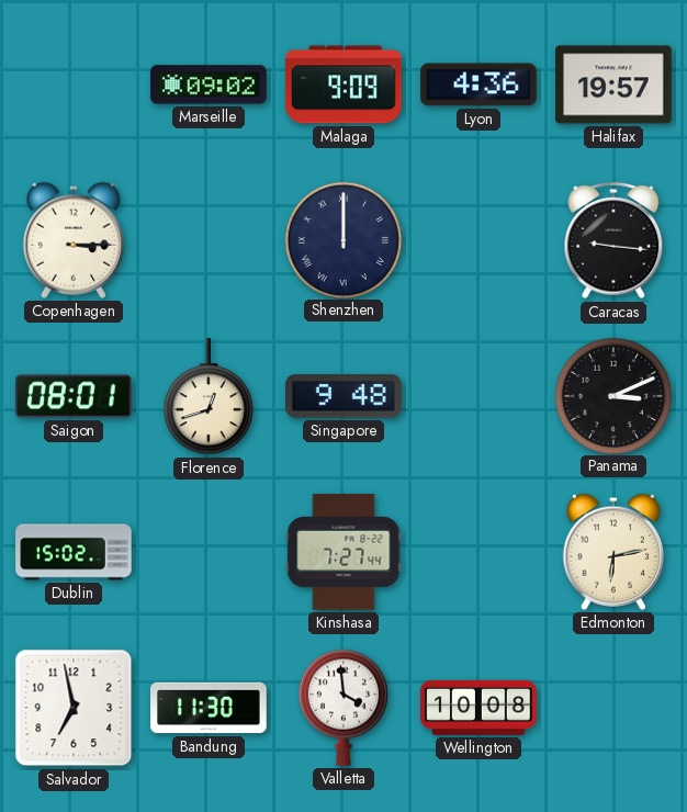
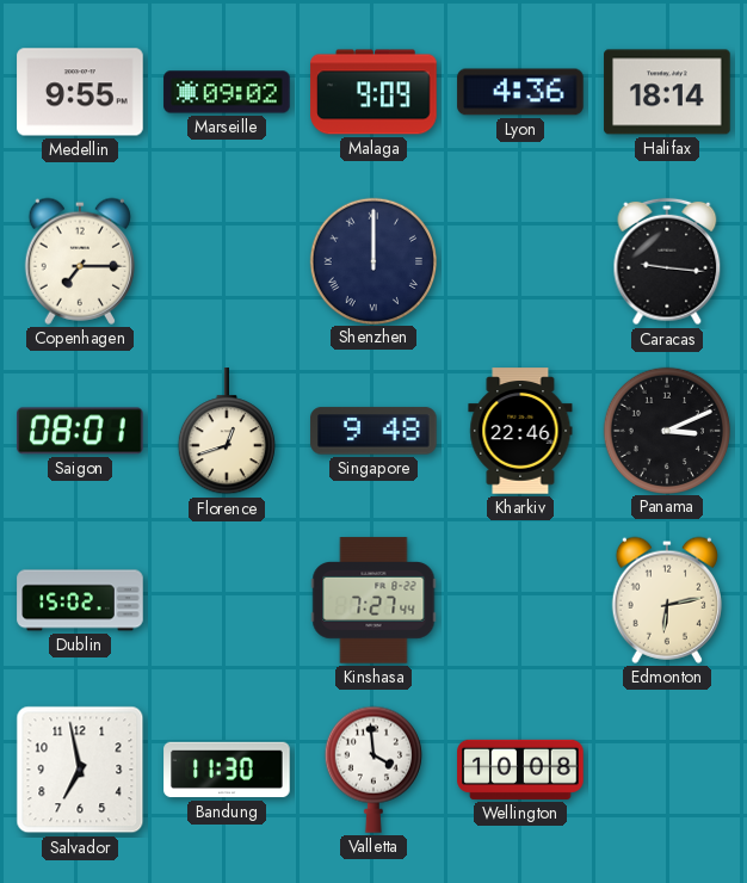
Medellin: none -> 9:55 (80, 92)
Halifax: 19:57 -> 18:14 (667, 92)
Copenhagen: 3:15 -> 7:15 (79, 261)
Kharkiv: none -> 22:46 (520, 431)
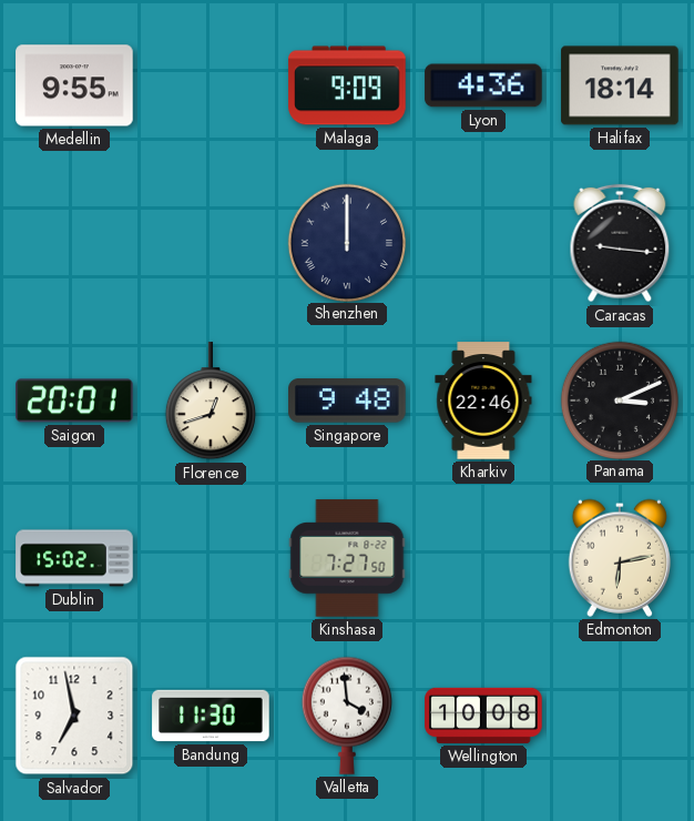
Marseille: 09:02 -> none (227, 92)
Copenhagen: 7:15 -> none (79, 261)
Saigon: 08:01 -> 20:01 (74, 401)
Kinshasa: 7:27:44 -> 7:27:50 (347, 558)
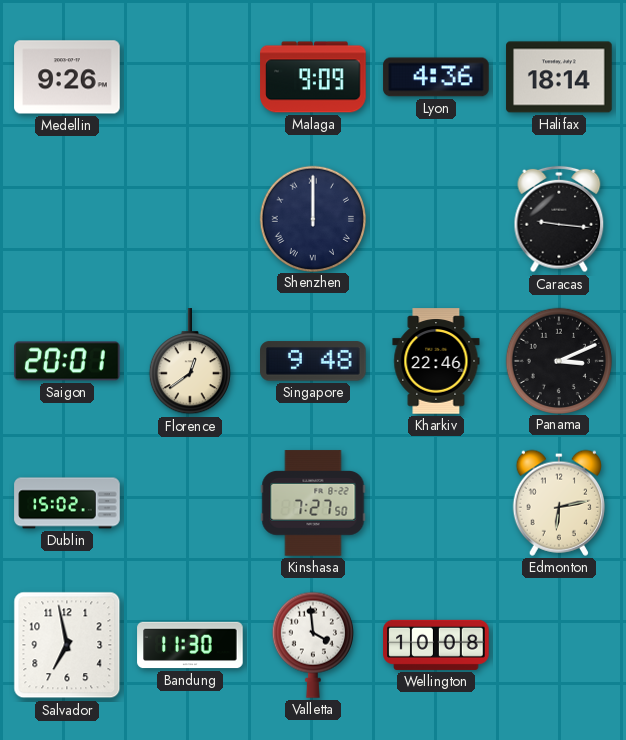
Medellin: 9:55 -> 9:26 (67, 77)
Florence: 12:42 -> 12:39 (190, 362)
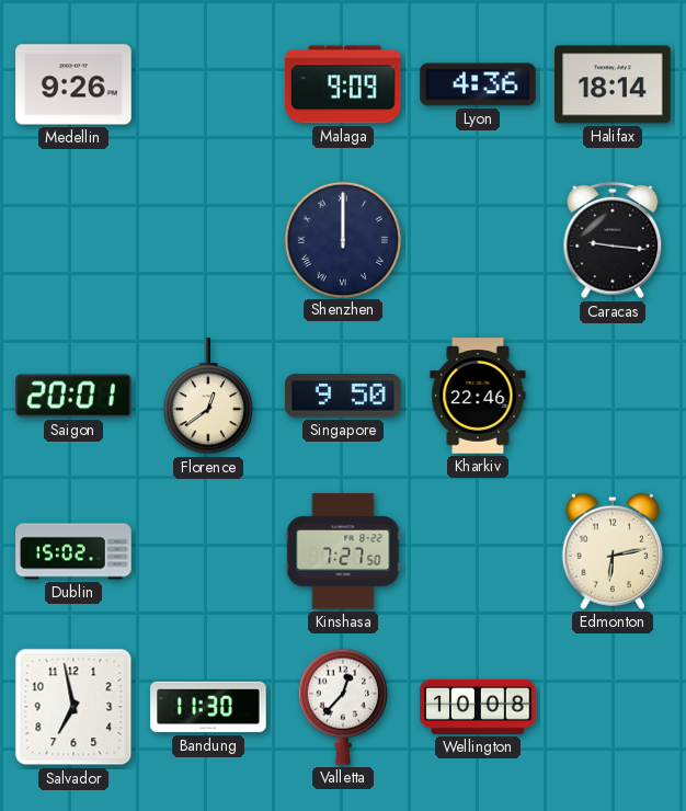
Singapore: 9:48 -> 9:50 (343, 396)
Panama: 3:11 -> none (558, 360)
Valletta: 3:59 -> 12:37 (343, 707)
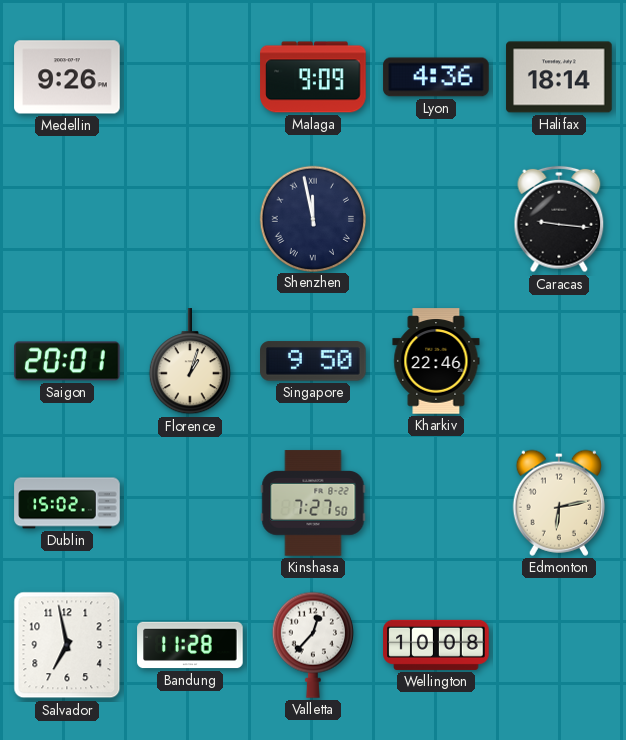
Shenzhen: 12:00 -> 11:58 (312, 218)
Florence: 12:39 -> 1:03 (190, 362)
Bandung: 11:30 -> 11:28 (190, 645)
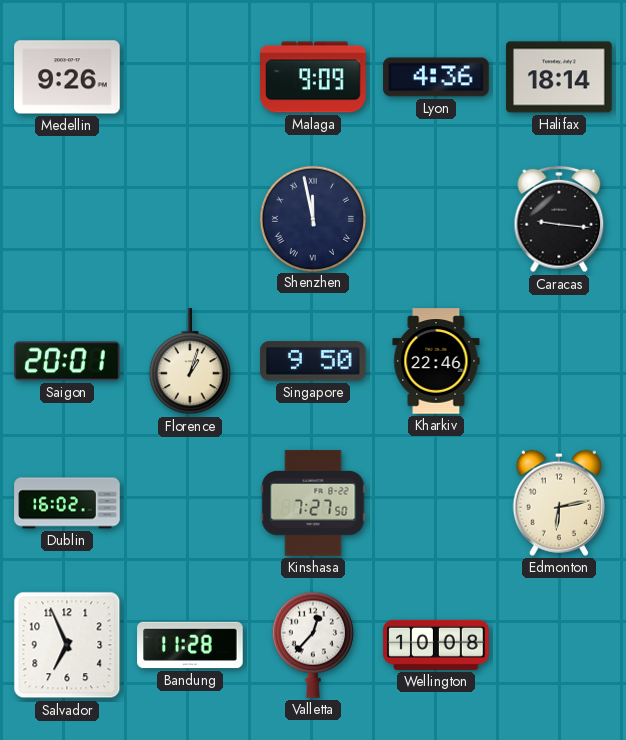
Dublin: 15:02 -> 16:02 (67, 503)
Salvador: 6:58 -> 6:56 (67, 645)
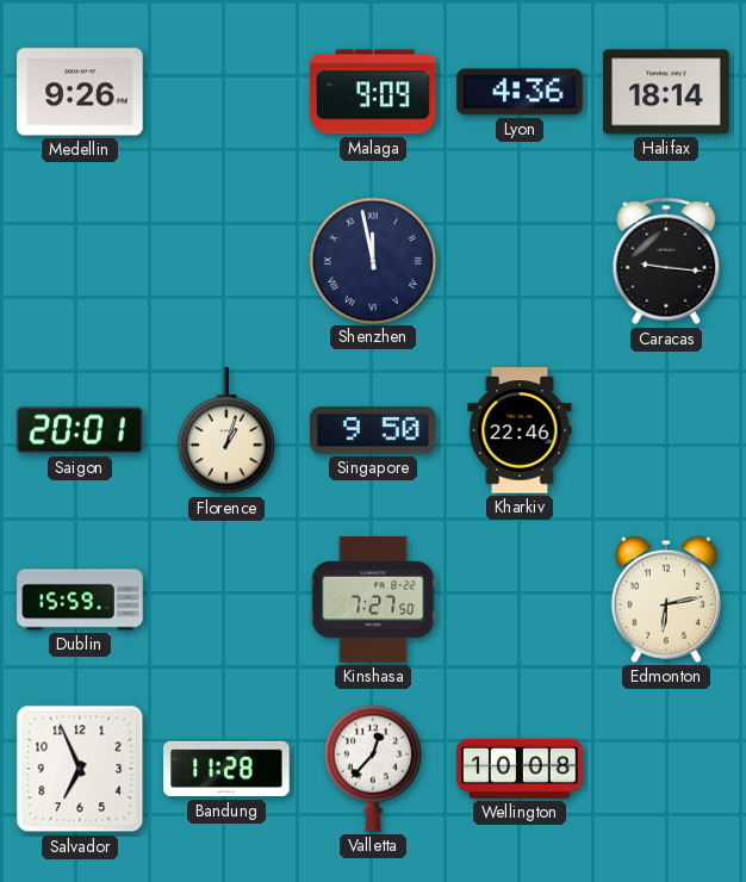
Dublin: 16:02 -> 15:59 (80, 600)
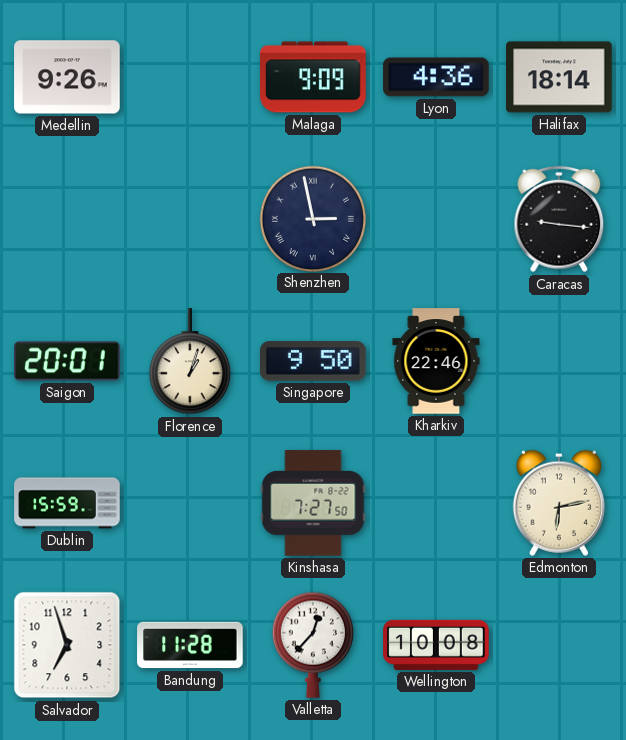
Shenzhen: 11:58 -> 2:58 (312, 218)
Salvador: 6:56 -> 6:57 (67, 645)
